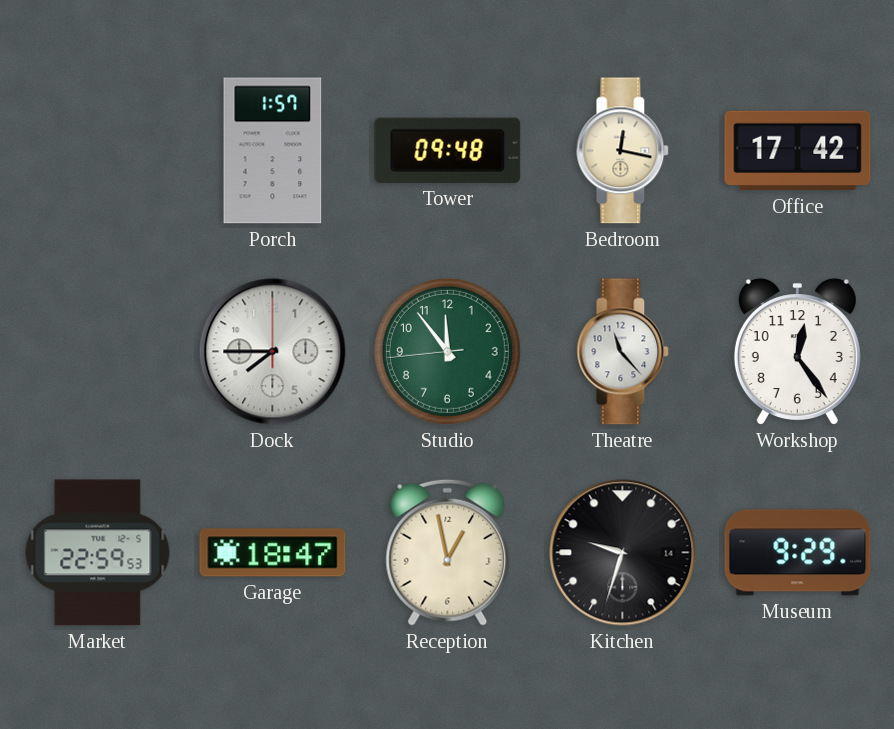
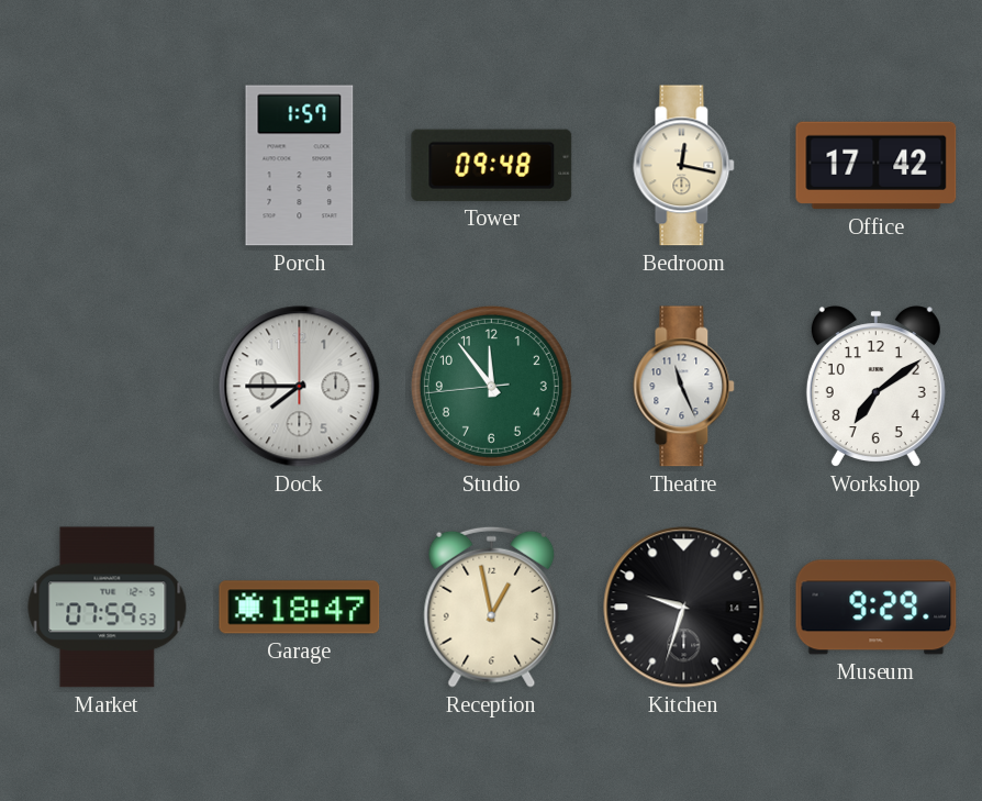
Theatre: 11:23 -> 11:26 (684, 387)
Workshop: 12:24 -> 7:09 (875, 387)
Market: 22:59 -> 07:59 (108, 608)
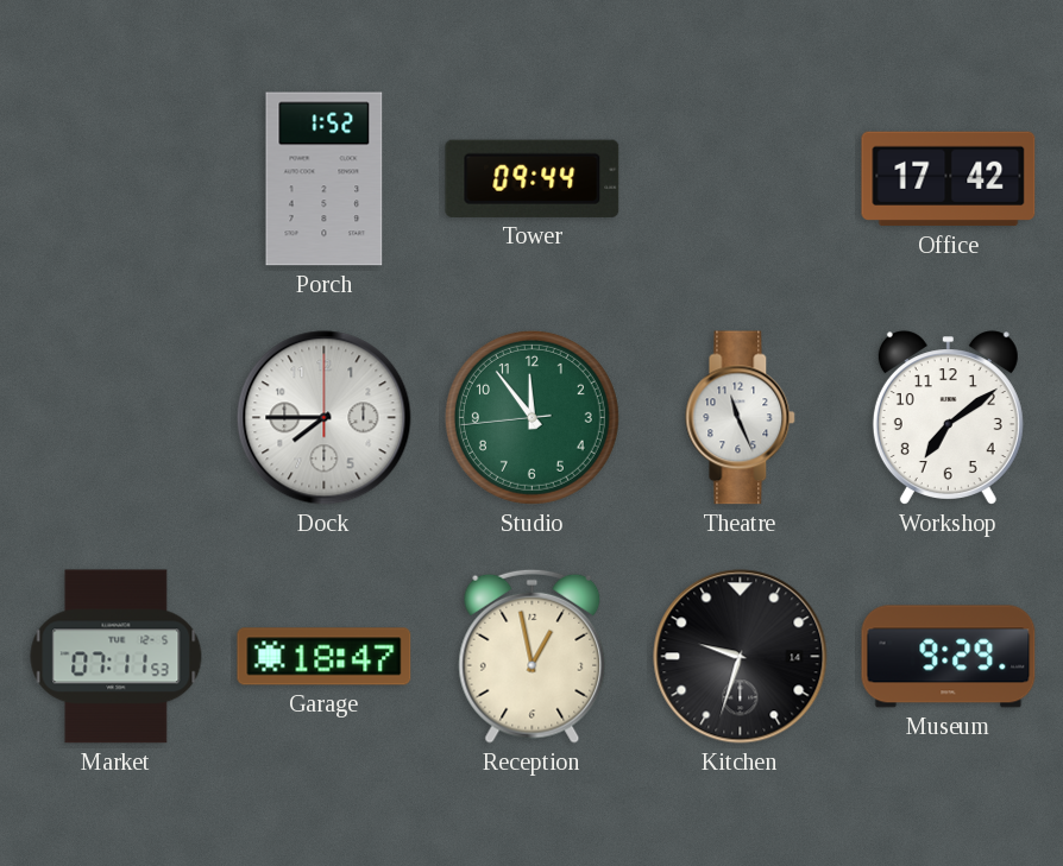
Porch: 1:57 -> 1:52 (325, 179)
Tower: 09:48 -> 09:44 (533, 178)
Bedroom: 12:17 -> none (684, 166)
Market: 07:59 -> 07:11 (117, 657)
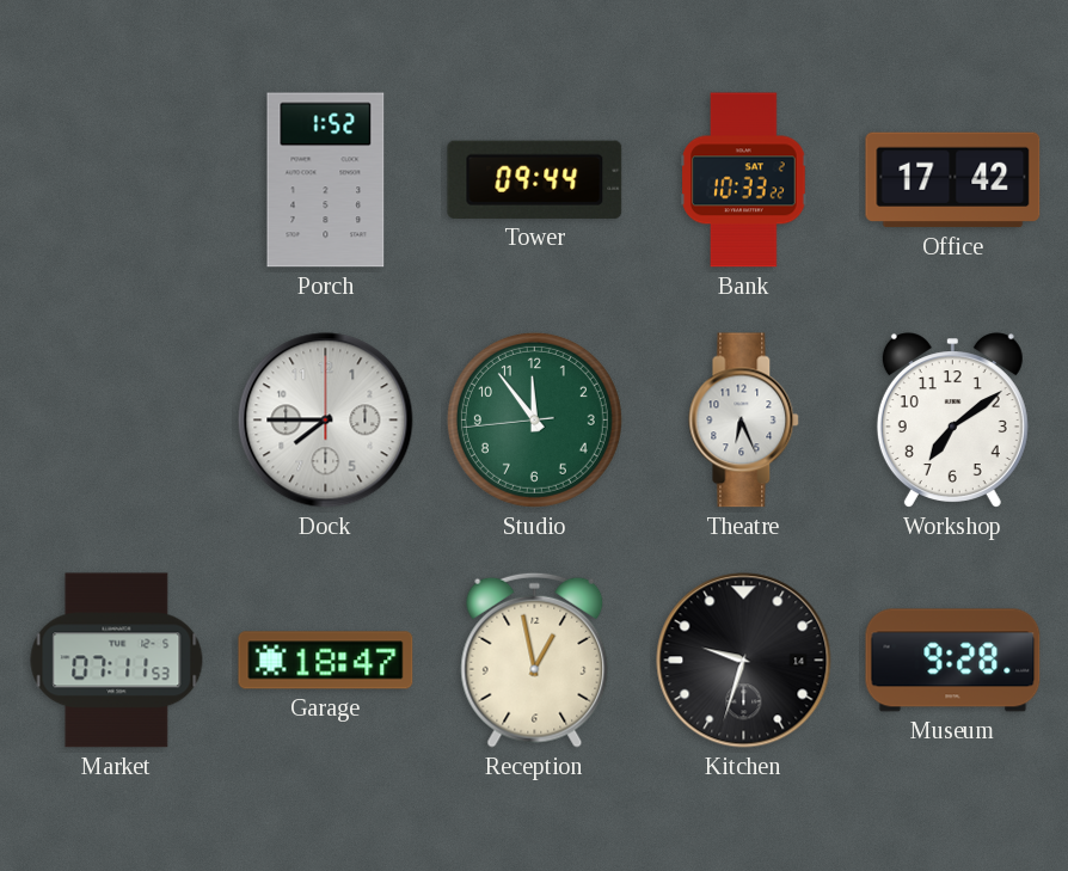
Bank: none -> 10:33 (744, 180)
Theatre: 11:26 -> 6:26 (744, 421)
Museum: 9:29 -> 9:28 (953, 661)
